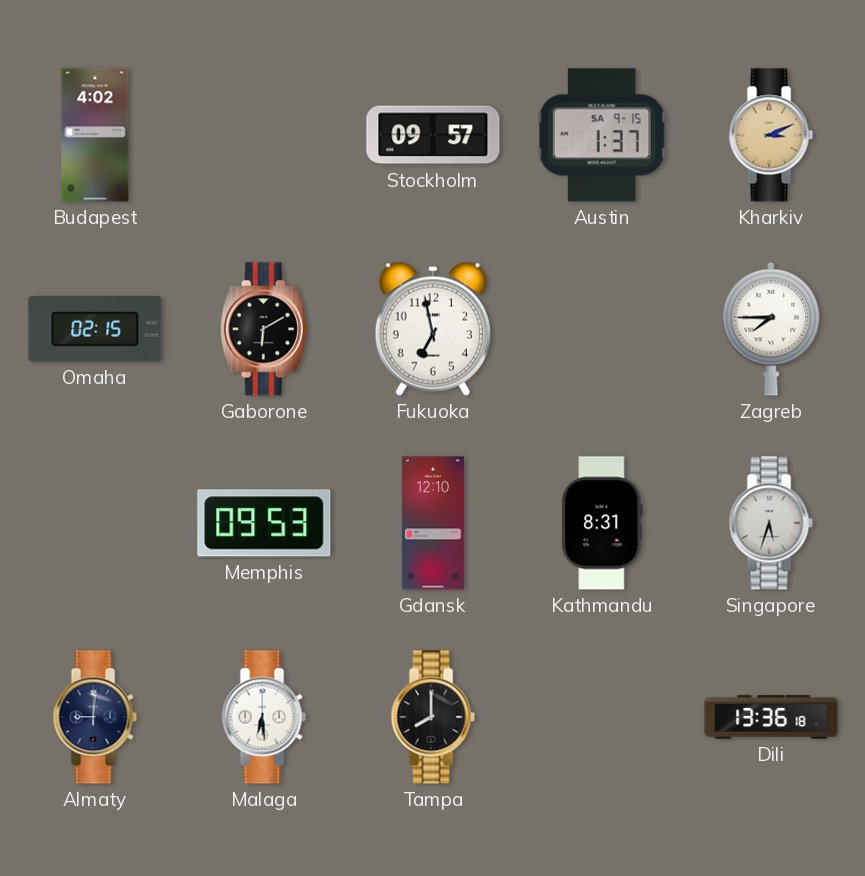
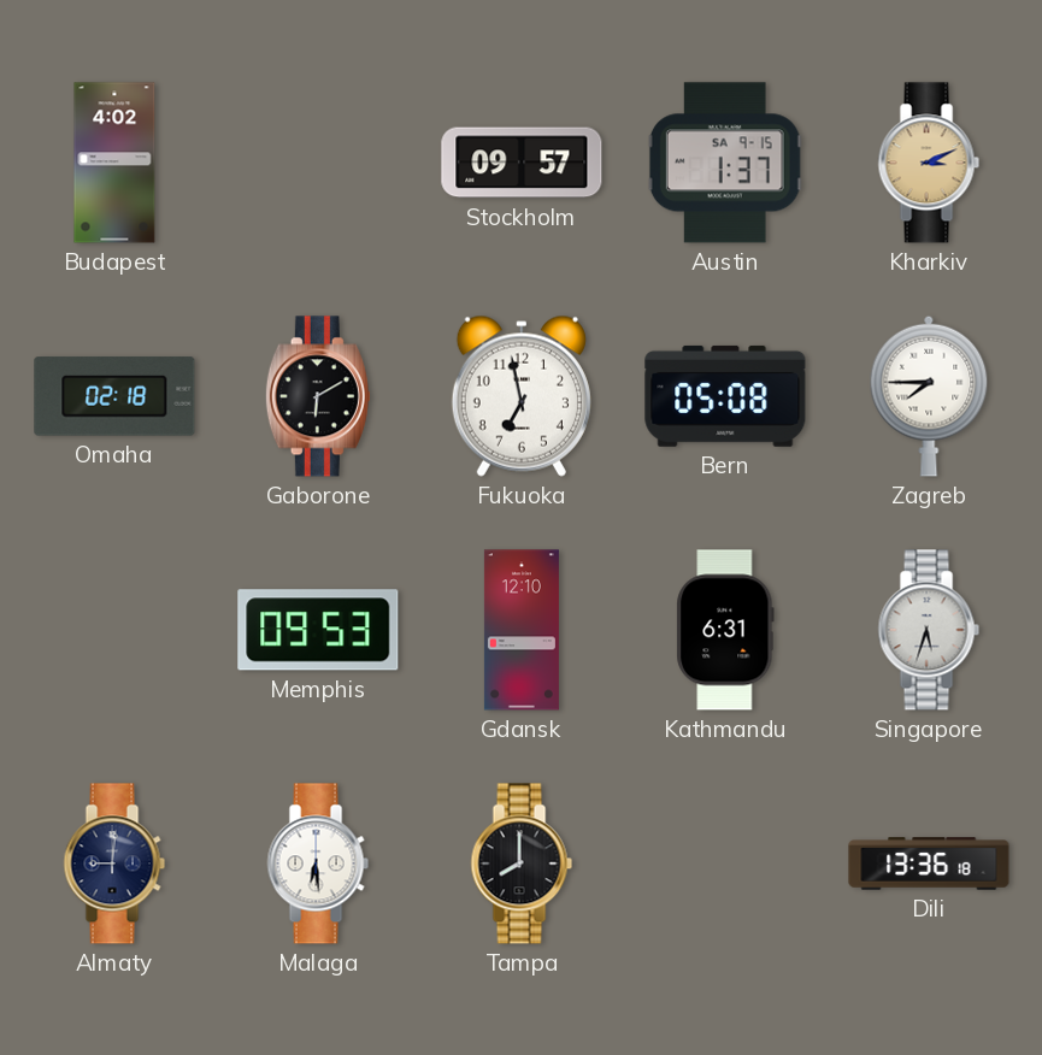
Omaha: 02:15 -> 02:18 (114, 396)
Bern: none -> 05:08 (725, 396)
Kathmandu: 8:31 -> 6:31 (725, 630)
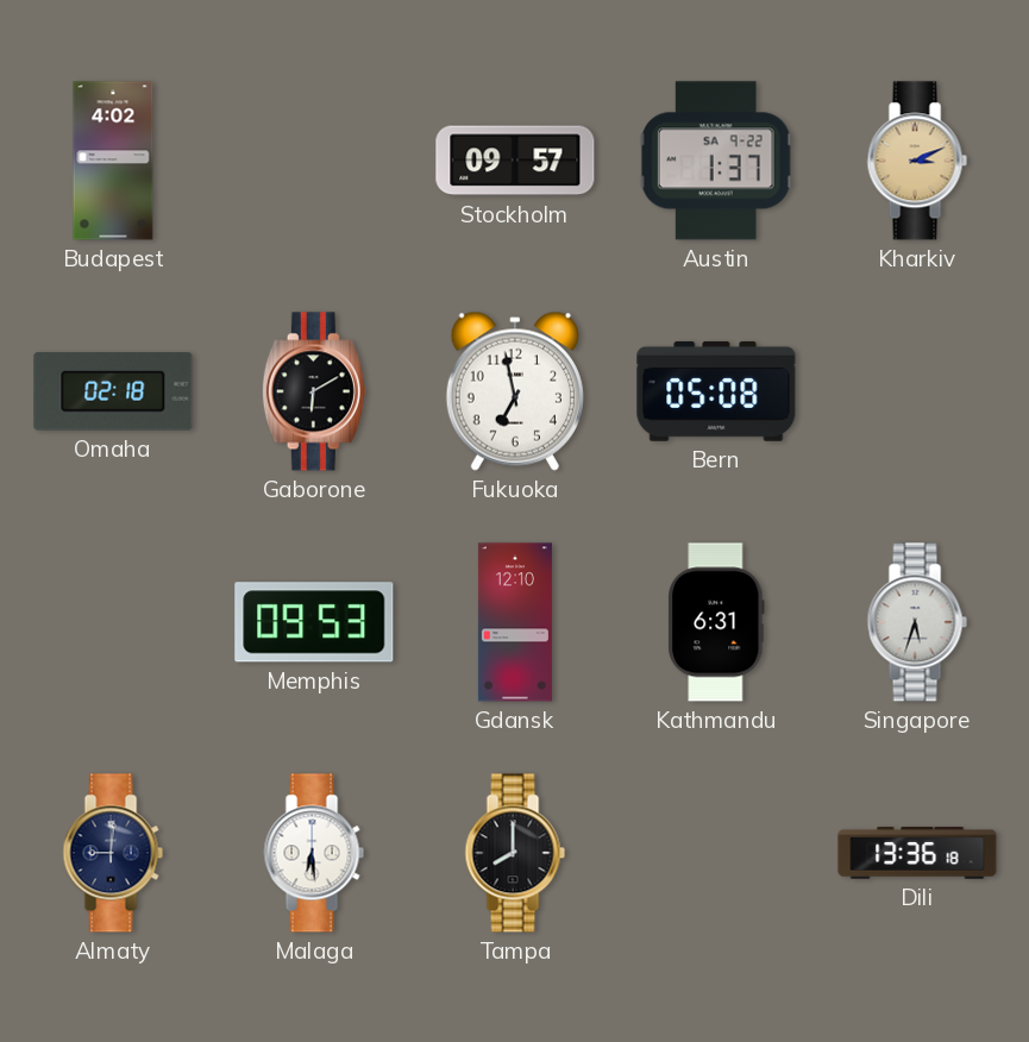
Austin date: SA 9-15 -> SA 9-22 (716, 161)
Zagreb: 7:45 -> none (929, 396)
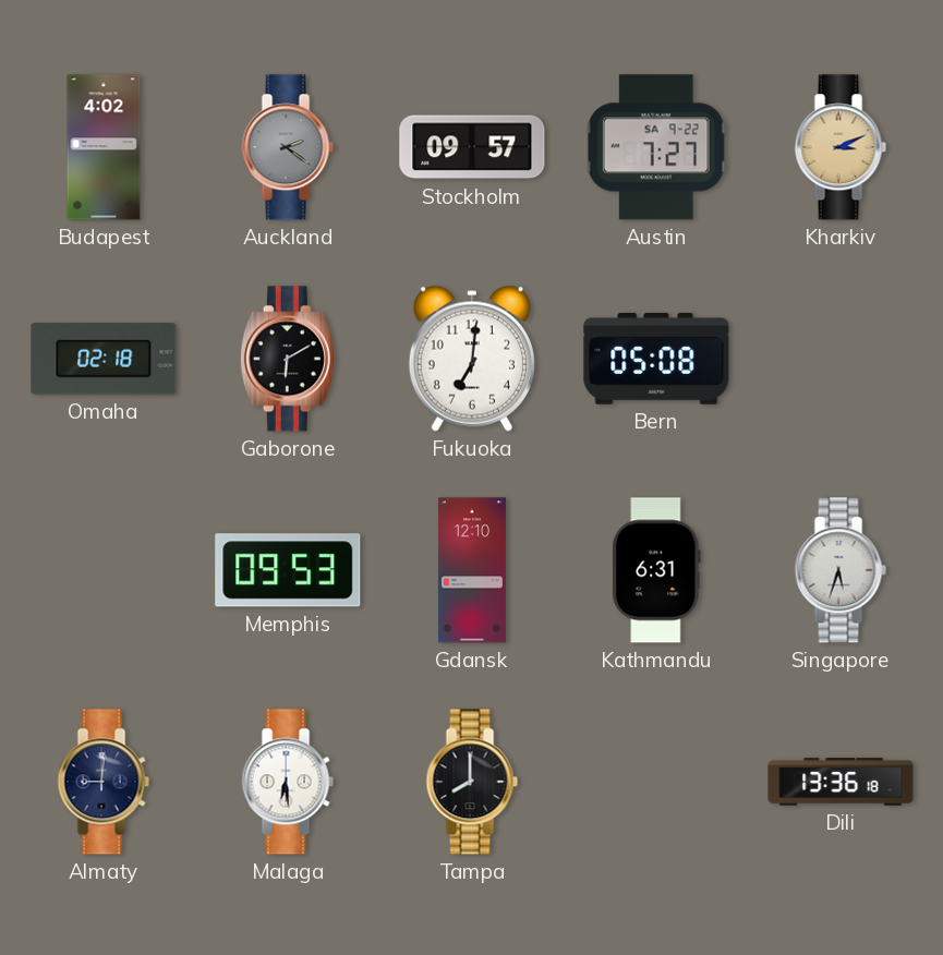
Auckland: none -> 2:21 (288, 147)
Austin: 1:37 -> 7:27 (656, 147)
Fukuoka: 6:58 -> 7:01 (472, 359)
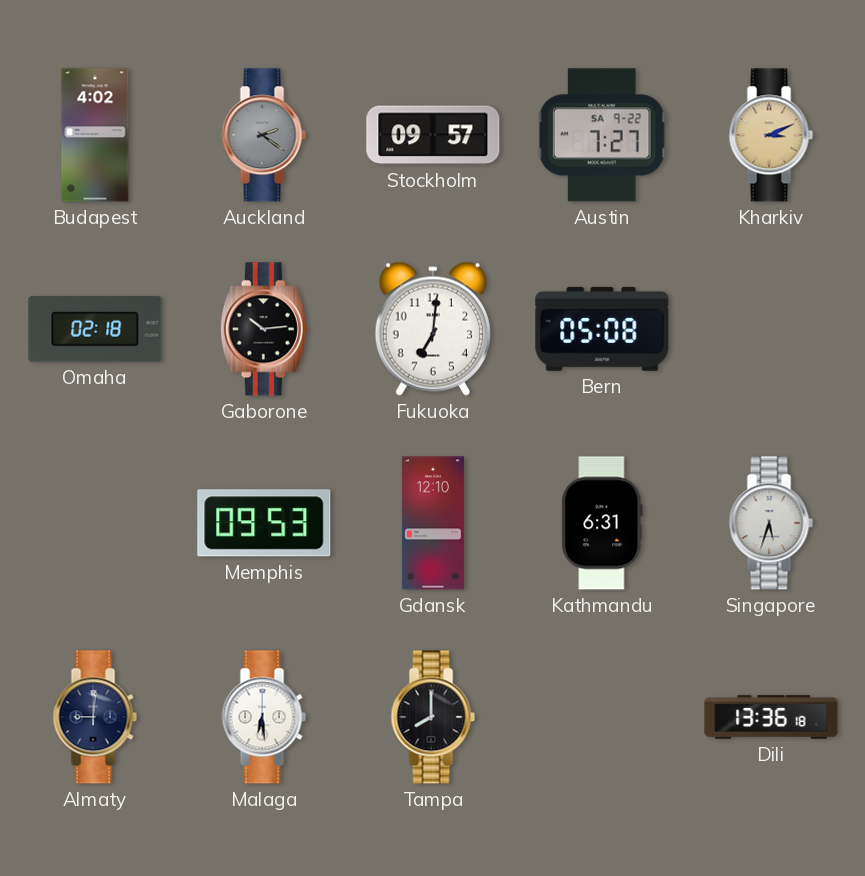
Gaborone: 6:10 -> 10:14 (264, 329)
